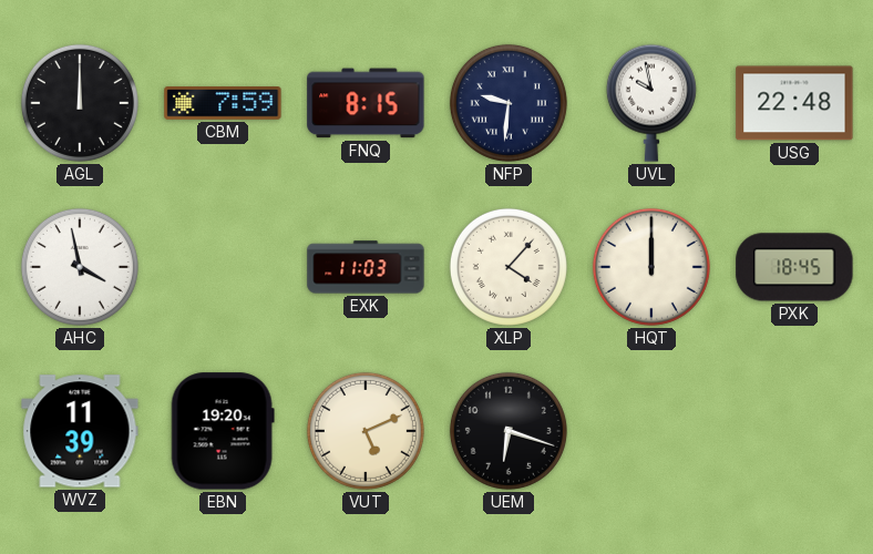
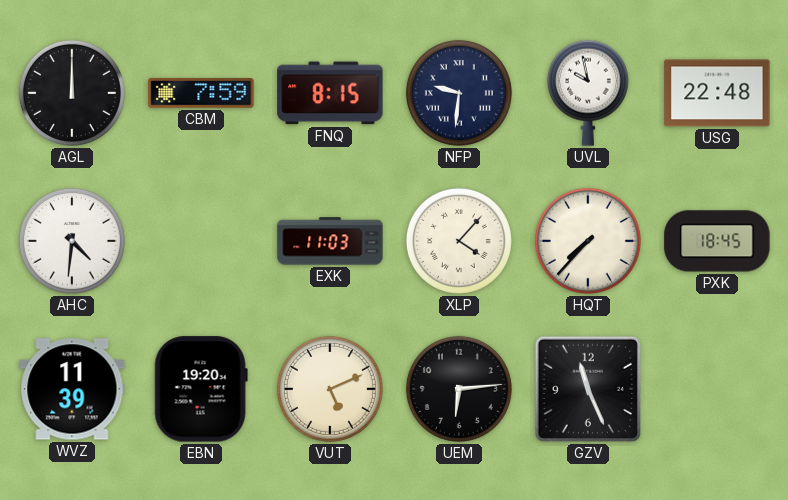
AHC: 3:58 -> 4:31 (72, 241)
HQT: 12:00 -> 7:37 (588, 241)
UEM: 6:18 -> 6:14 (459, 389)
GZV: none -> 11:26 (588, 389)
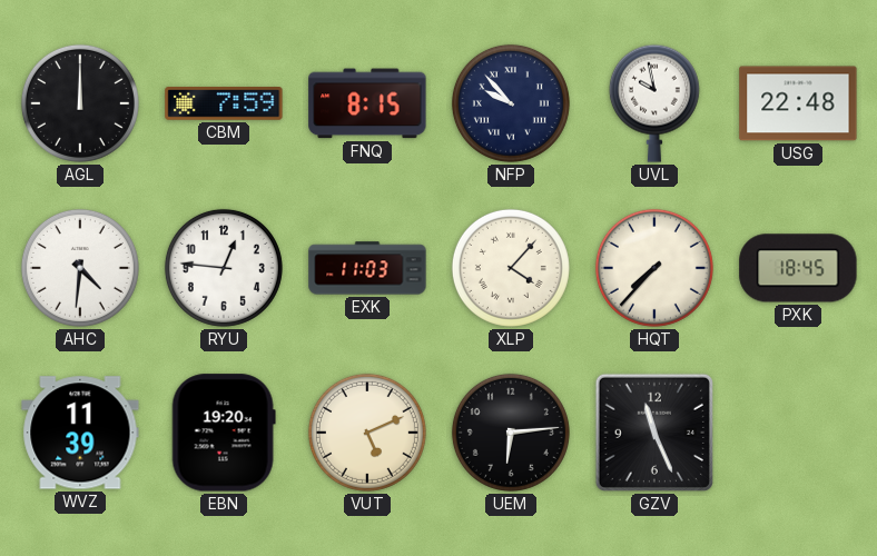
NFP: 9:31 -> 9:53 (511, 103)
RYU: none -> 12:46 (224, 268)
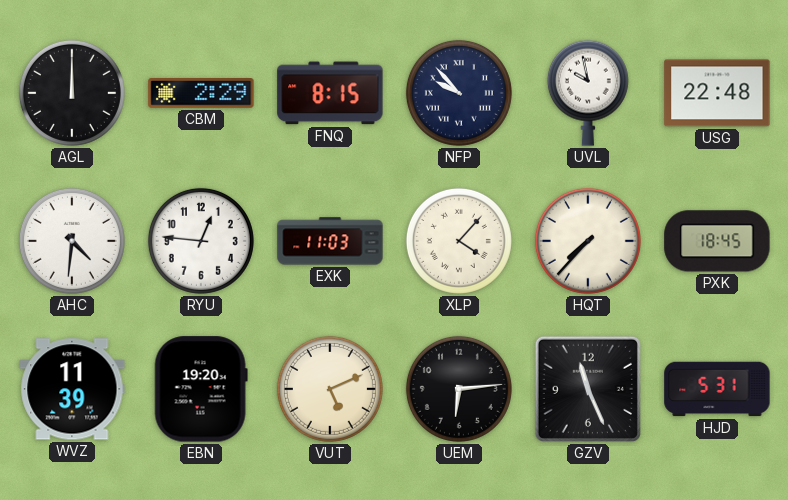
CBM: 7:59 -> 2:29 (201, 94)
HJD: none -> 5:31 (717, 389)
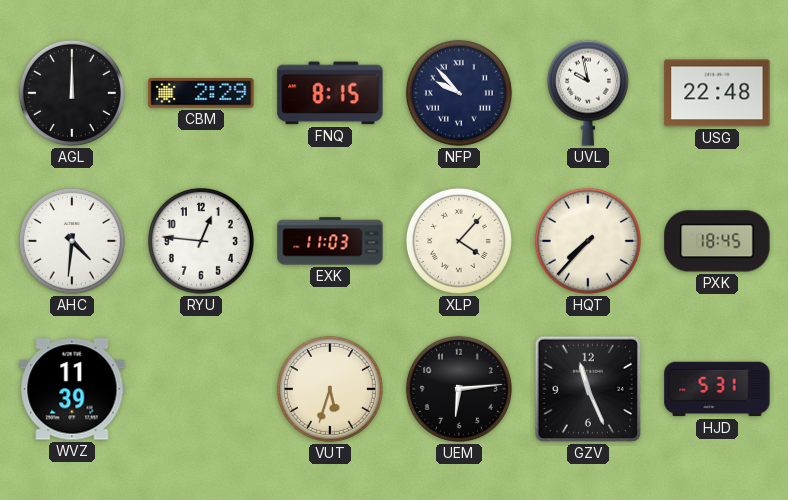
EBN: 19:20 -> none (201, 389)
VUT: 5:11 -> 5:33 (330, 389)
